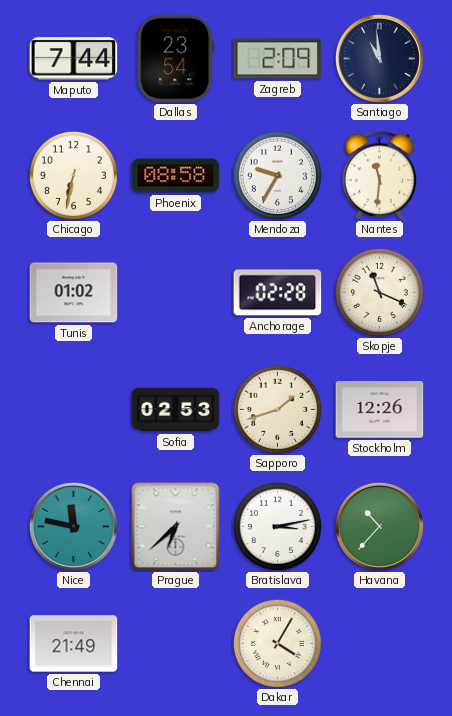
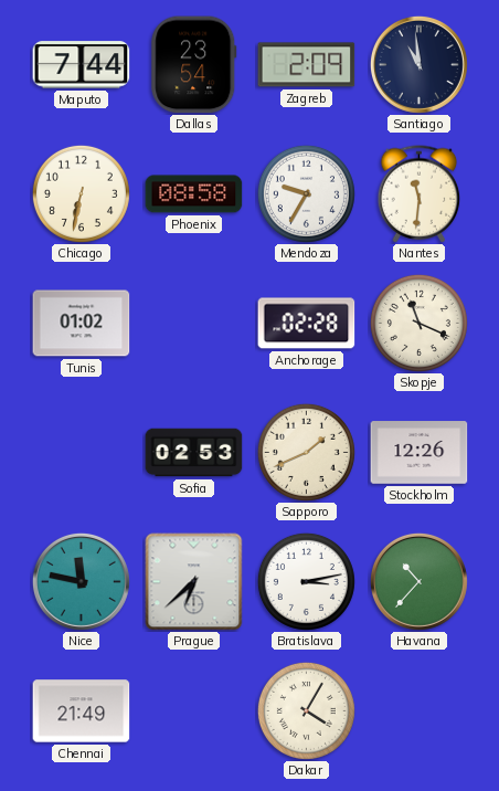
Sapporo: 1:42 -> 1:41 (306, 452)
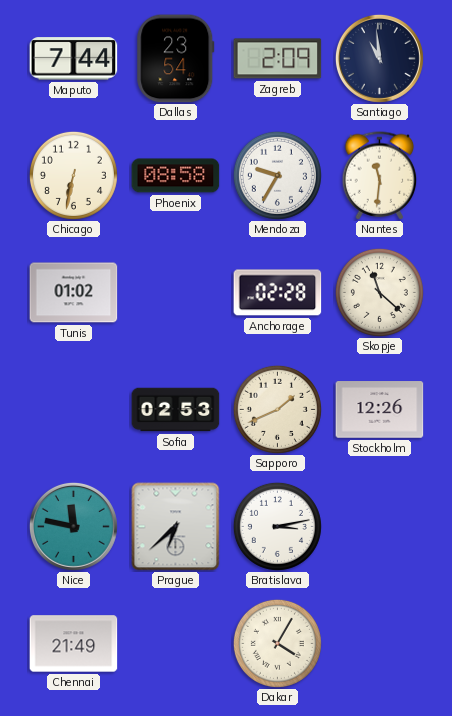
Skopje: 11:19 -> 11:22 (379, 292)
Havana: 10:37 -> none (418, 581)
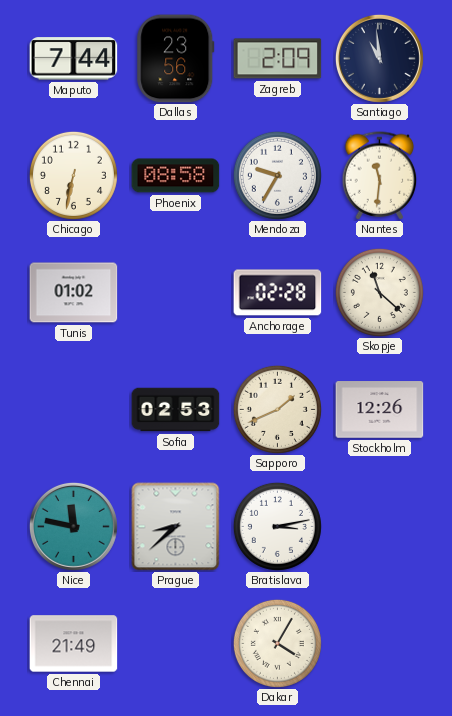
Dallas: 23:54 -> 23:56 (176, 59)
Prague: 6:38 -> 8:38 (176, 527)
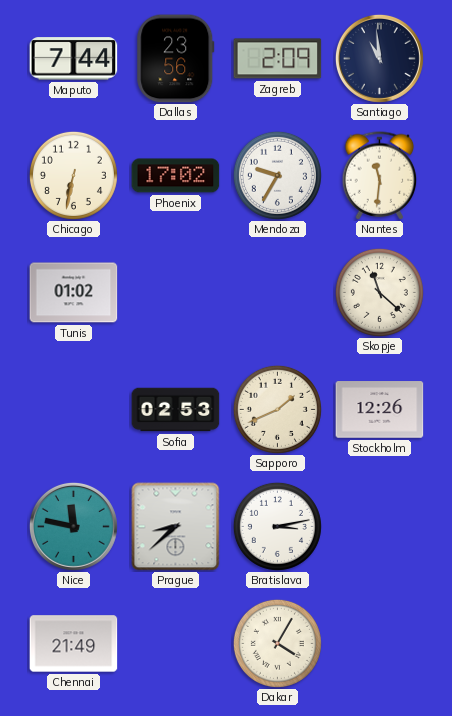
Phoenix: 08:58 -> 17:02 (176, 176)
Anchorage: 02:28 -> none (278, 293)
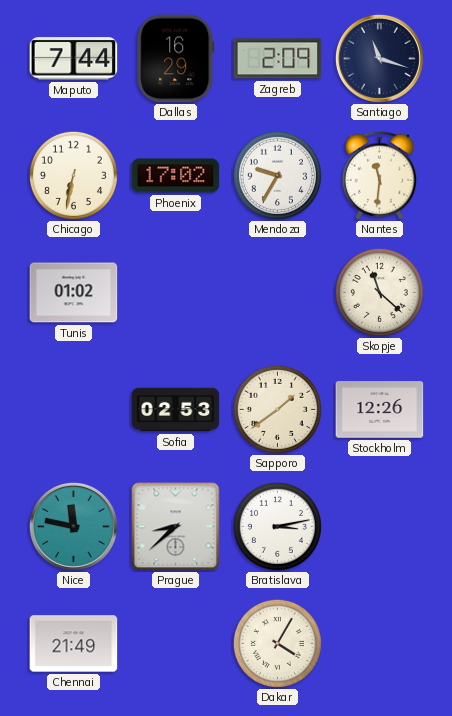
Dallas: 23:56 -> 16:29 (176, 59)
Santiago: 10:59 -> 11:18 (379, 58)
Sapporo: 1:41 -> 1:39 (277, 409)
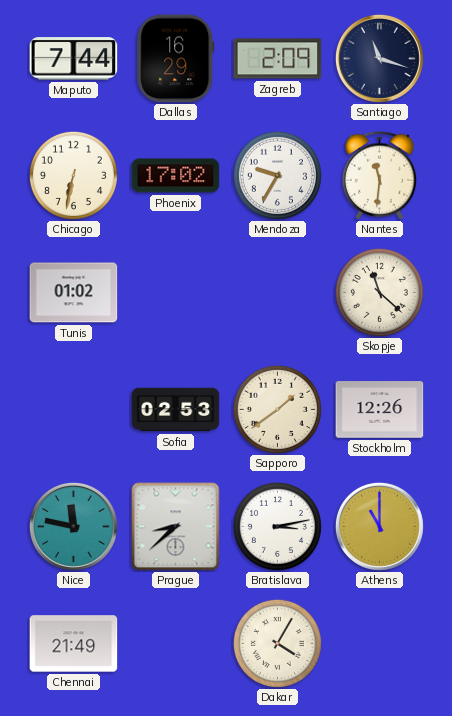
Athens: none -> 11:00 (379, 526)
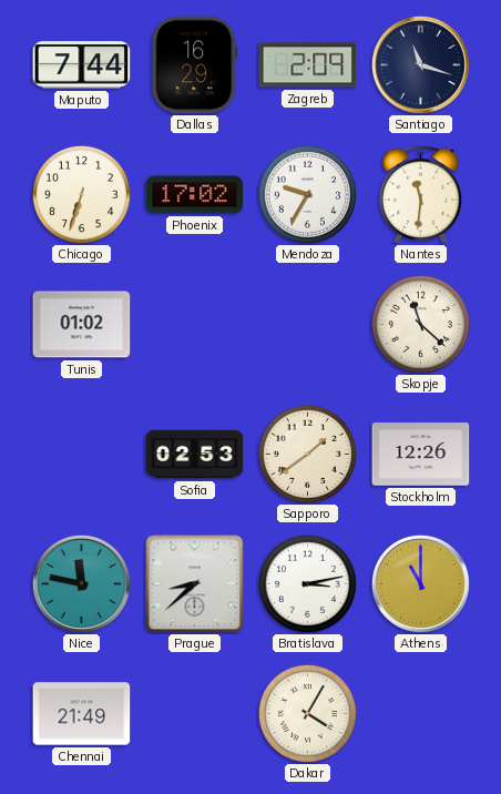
Chicago: 6:32 -> 6:33 (81, 194)
